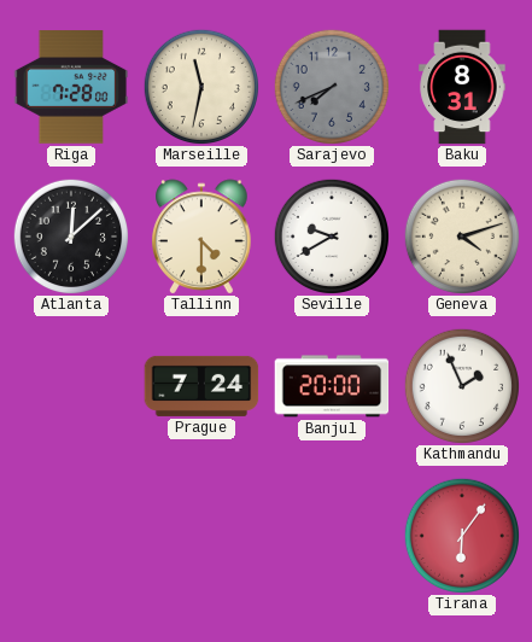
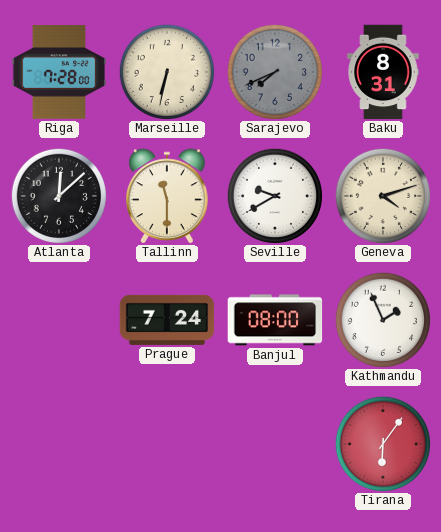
Marseille: 11:32 -> 6:32 (166, 71)
Tallinn: 4:30 -> 11:30 (167, 196)
Banjul: 20:00 -> 08:00 (275, 320)
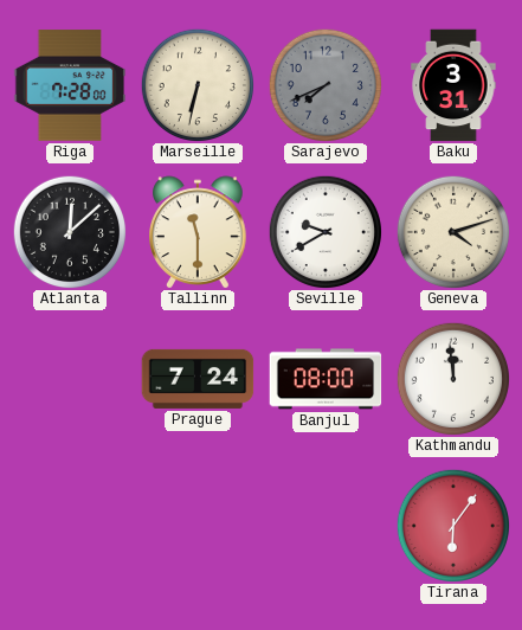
Baku: 8:31 -> 3:31 (453, 85)
Kathmandu: 1:56 -> 11:59 (452, 378)
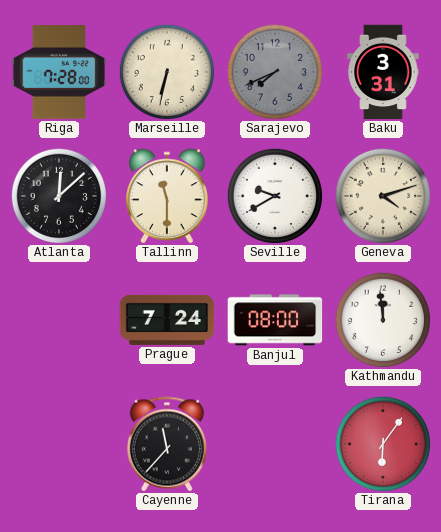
Cayenne: none -> 11:37 (167, 444)
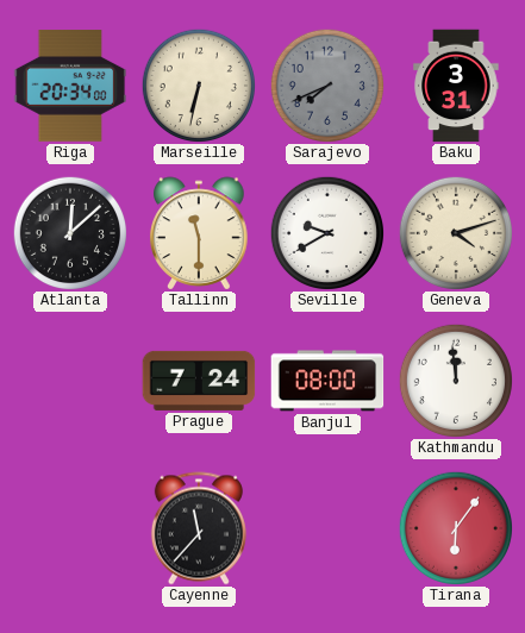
Riga: 7:28 -> 20:34 (70, 86)
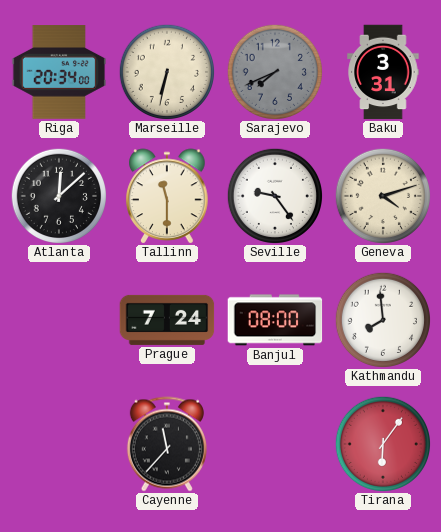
Seville: 9:40 -> 9:24 (274, 195)
Kathmandu: 11:59 -> 7:59 (382, 319)
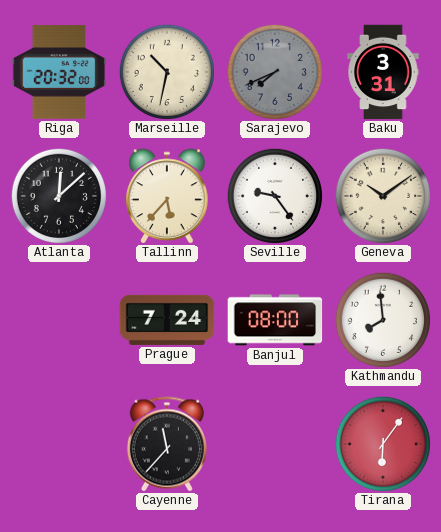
Riga: 20:34 -> 20:32 (59, 72)
Marseille: 6:32 -> 10:32 (166, 71)
Tallinn: 11:30 -> 5:37 (167, 196)
Geneva: 4:12 -> 10:09 (382, 195)
